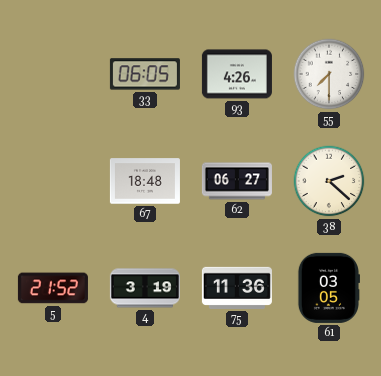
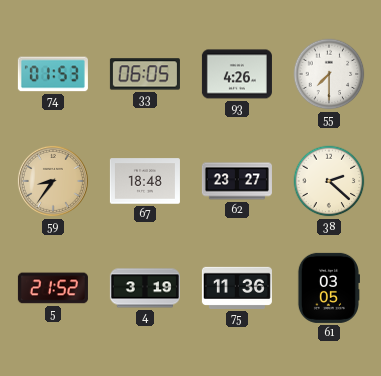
74: none -> 01:53 (53, 74)
59: none -> 8:36 (53, 181)
62: 06:27 -> 23:27 (237, 181)
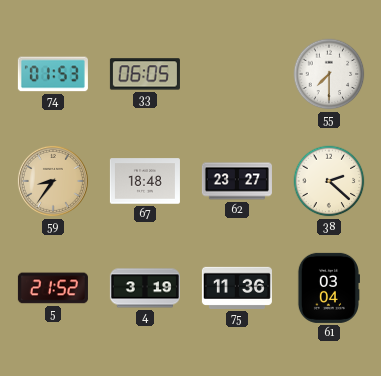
93: 4:26 -> none (237, 74)
61: 03:05 -> 03:04 (328, 288)
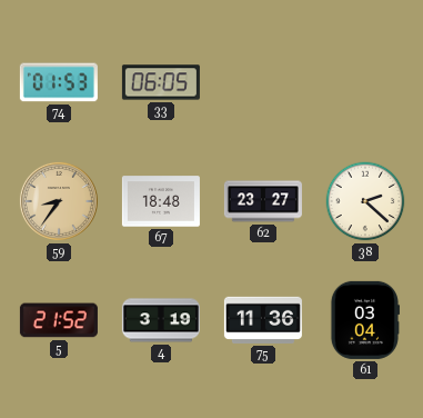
55: 7:30 -> none (329, 74)
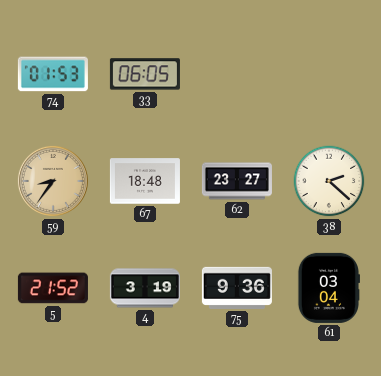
75: 11:36 -> 9:36 (237, 288)
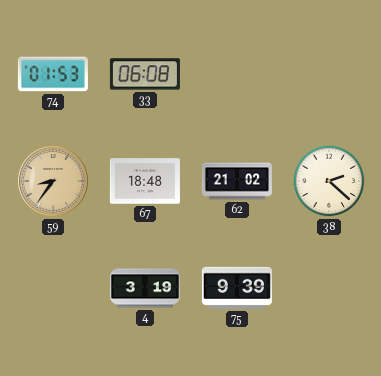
33: 06:05 -> 06:08 (145, 74)
62: 23:27 -> 21:02 (237, 181)
5: 21:52 -> none (53, 288)
75: 9:36 -> 9:39 (237, 288)
61: 03:04 -> none (328, 288)
